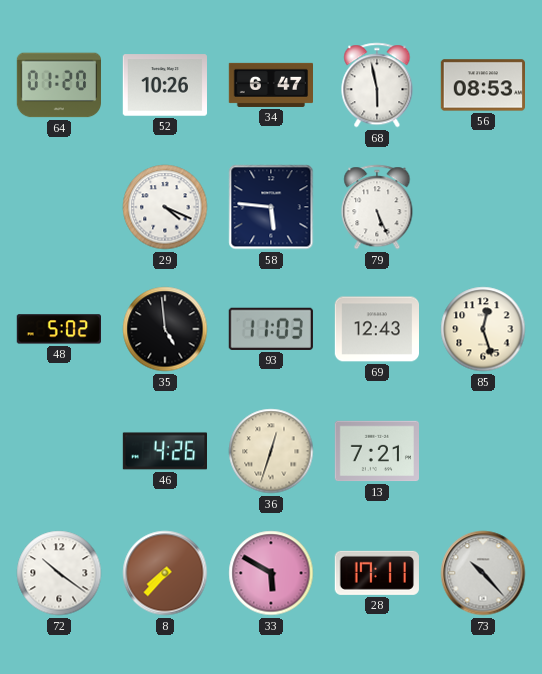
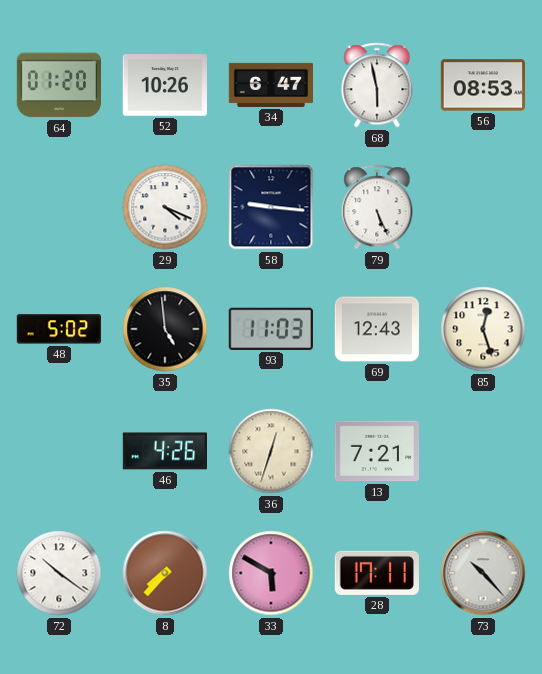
58: 5:46 -> 9:16 (271, 207)
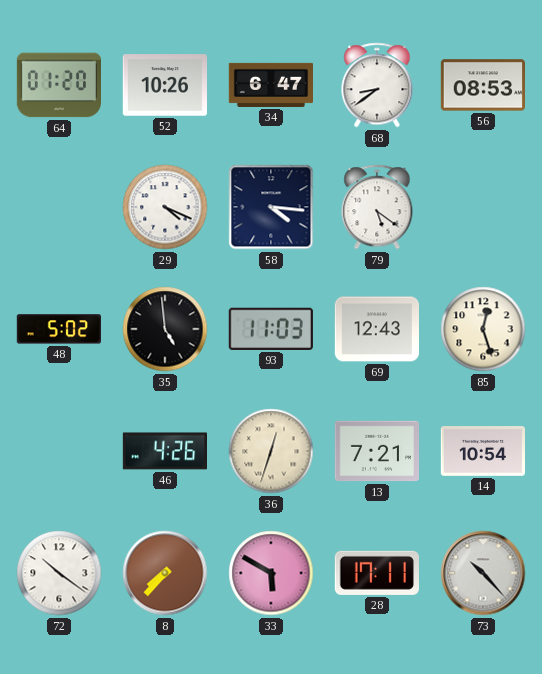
68: 5:58 -> 8:39 (377, 85)
58: 9:16 -> 4:16 (271, 207)
79: 5:26 -> 5:21 (377, 207)
14: none -> 10:54 (482, 451)
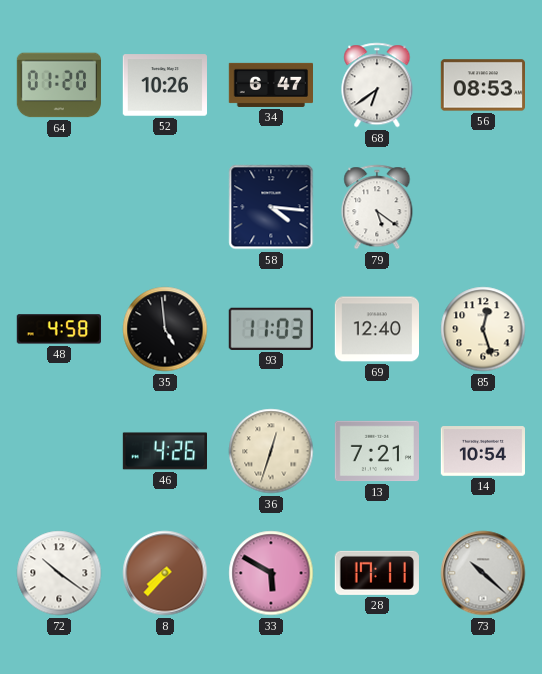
68: 8:39 -> 6:39 (377, 85)
29: 4:19 -> none (165, 207)
48: 5:02 -> 4:58 (58, 329)
69: 12:43 -> 12:40 (376, 329)
73: 10:23 -> 10:22 (483, 573)
